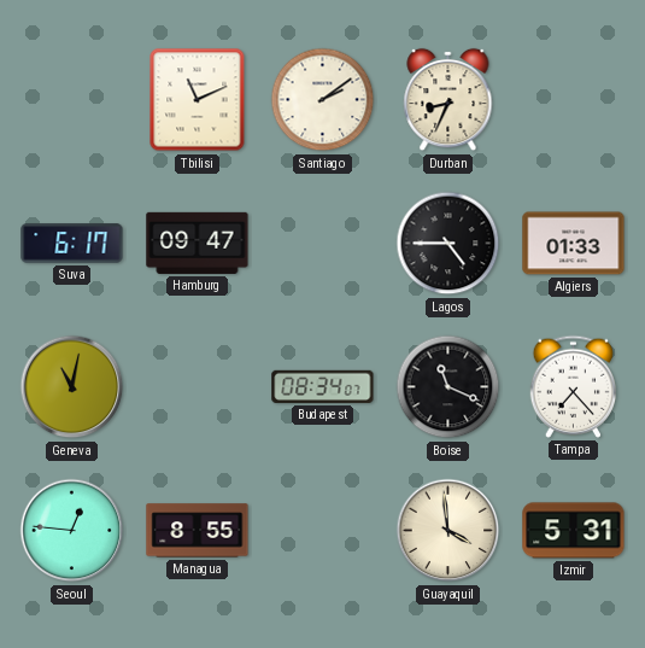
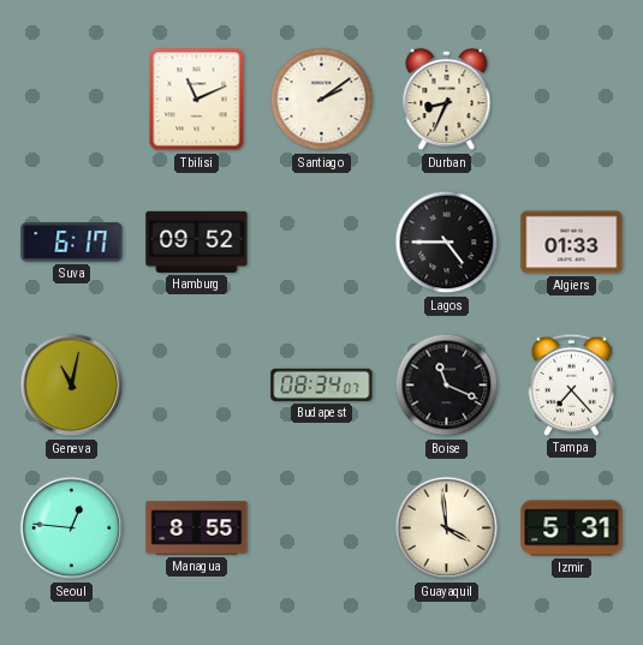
Hamburg: 09:47 -> 09:52 (197, 241)
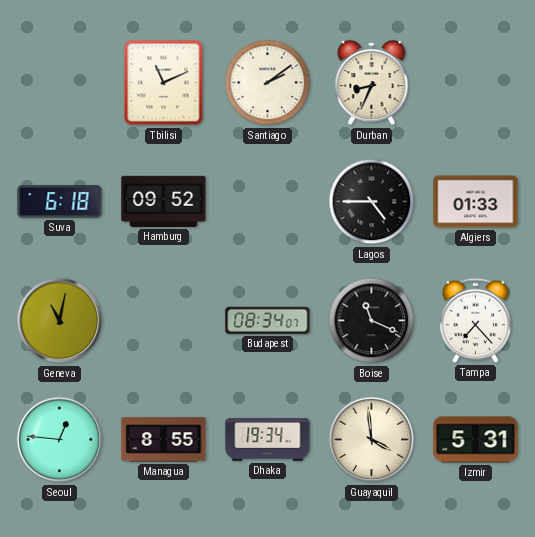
Suva: 6:17 -> 6:18 (60, 202)
Dhaka: none -> 19:34 (268, 440)
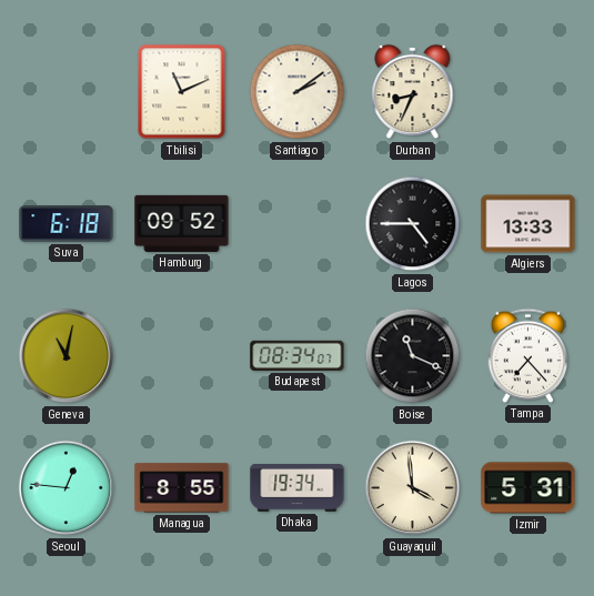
Algiers: 01:33 -> 13:33 (528, 224)
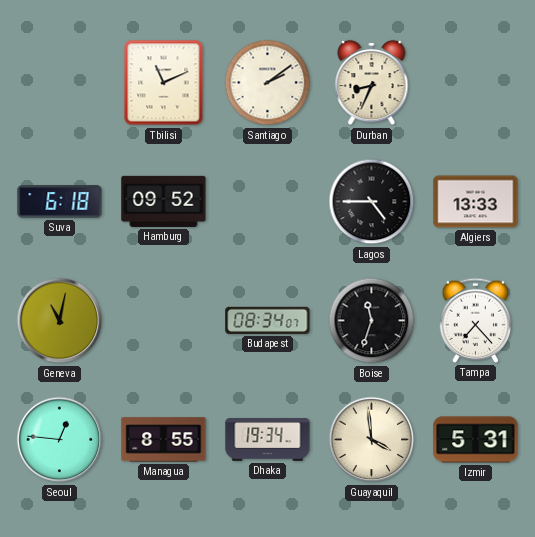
Boise: 11:19 -> 11:33 (372, 321)
